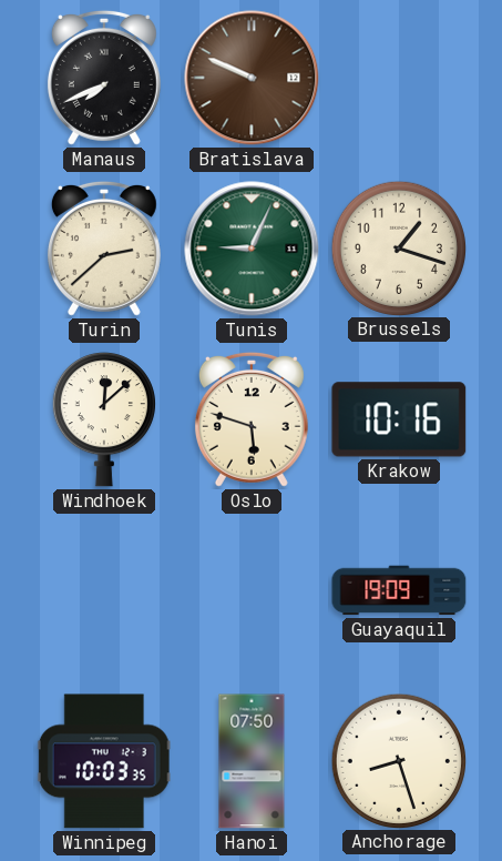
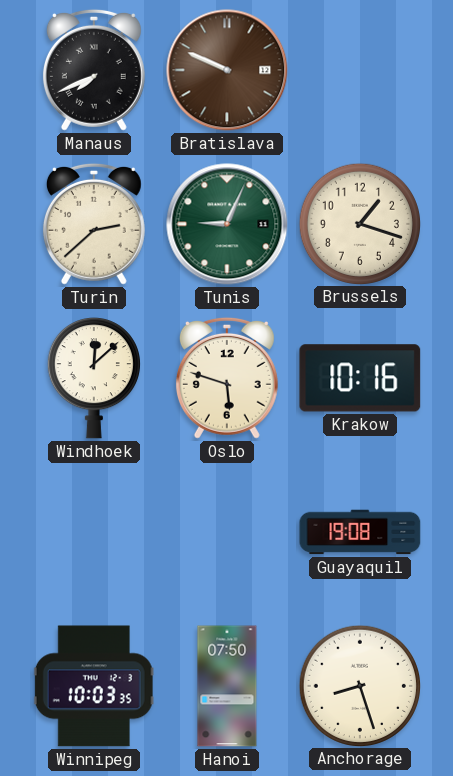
Guayaquil: 19:09 -> 19:08 (360, 532)
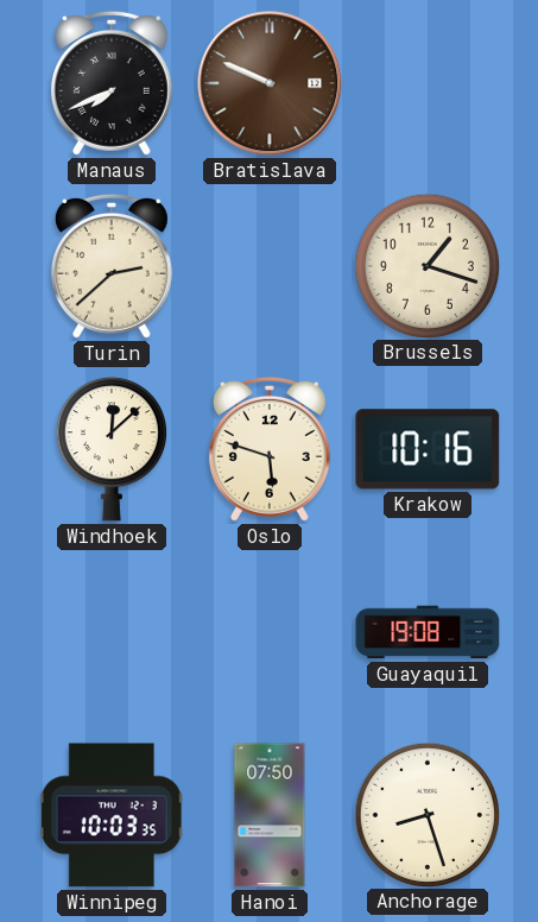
Tunis: 9:04 -> none (227, 224)
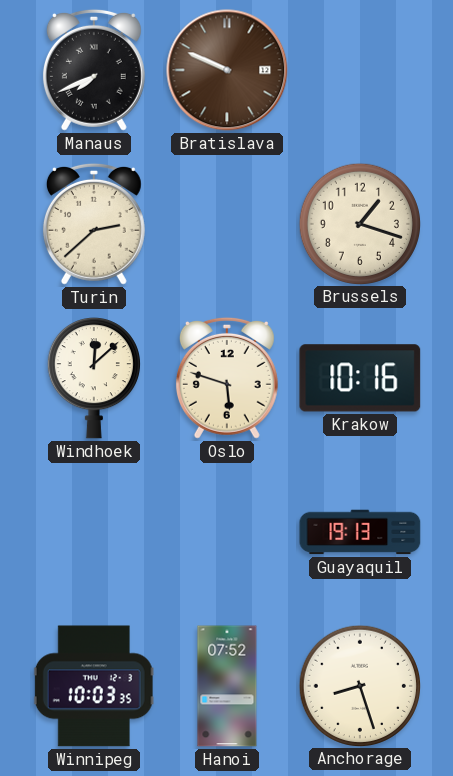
Guayaquil: 19:08 -> 19:13 (360, 532)
Hanoi: 07:50 -> 07:52 (227, 686)
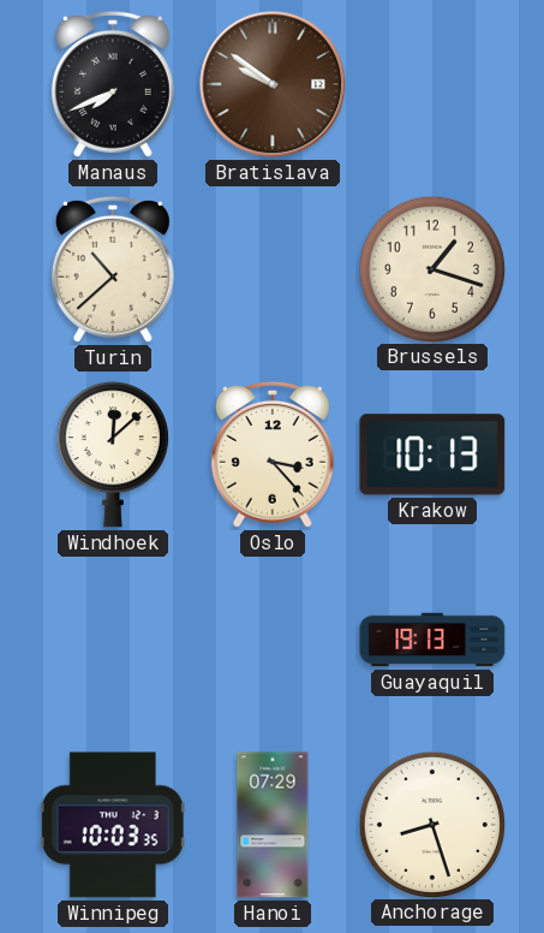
Bratislava: 9:49 -> 9:51 (273, 84)
Turin: 2:38 -> 10:38 (113, 269)
Oslo: 5:48 -> 3:23 (273, 454)
Krakow: 10:16 -> 10:13 (432, 454)
Hanoi: 07:52 -> 07:29 (273, 825)
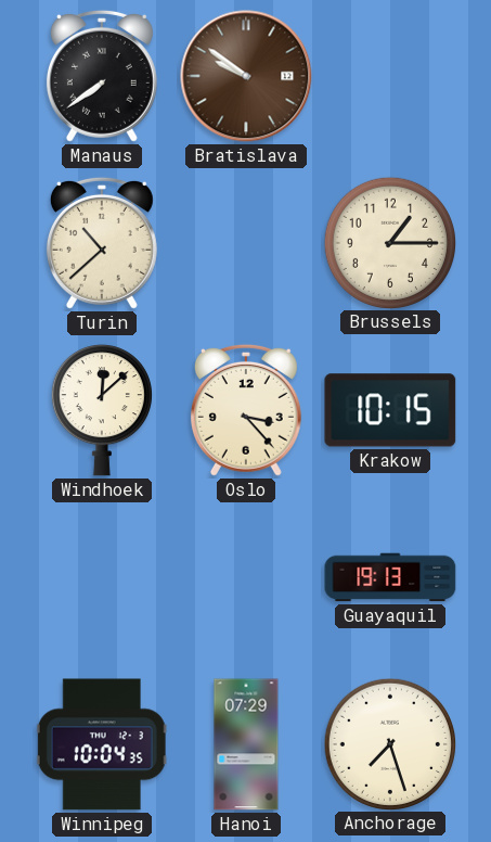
Manaus: 7:41 -> 7:39 (102, 76)
Brussels: 1:18 -> 1:15 (389, 242)
Krakow: 10:13 -> 10:15 (390, 410)
Winnipeg: 10:03 -> 10:04 (102, 744)
Anchorage: 8:27 -> 7:27 (389, 743)
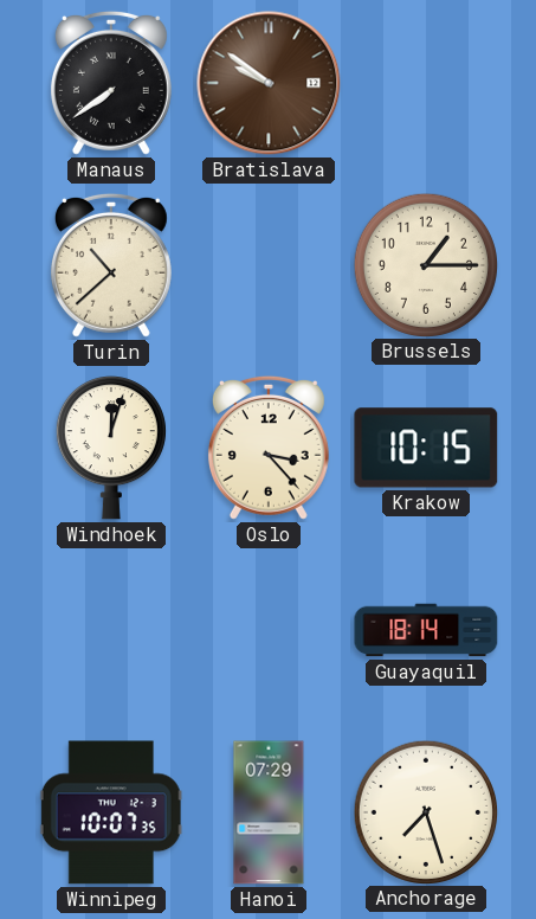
Windhoek: 12:08 -> 12:03 (111, 449)
Guayaquil: 19:13 -> 18:14 (426, 630)
Winnipeg: 10:04 -> 10:07 (111, 812)
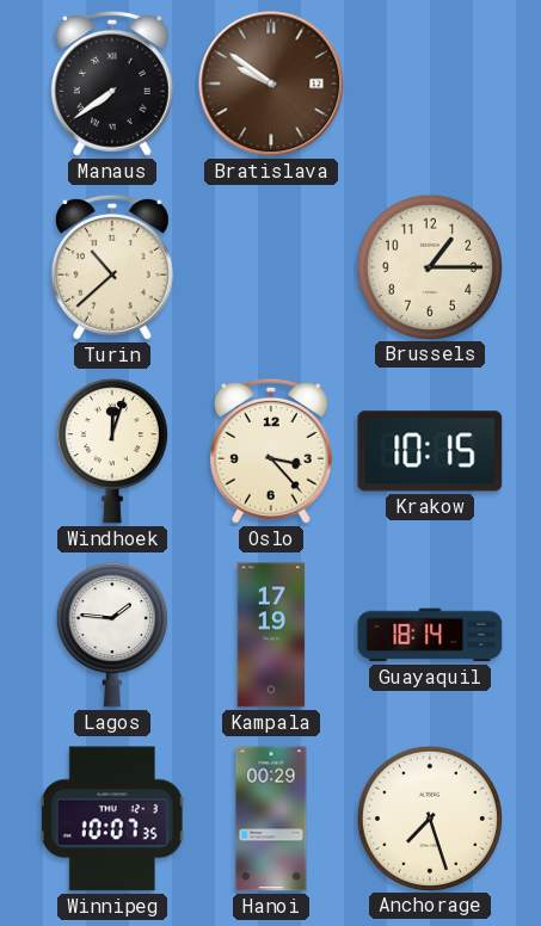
Lagos: none -> 1:46 (112, 636)
Kampala: none -> 17:19 (271, 635)
Hanoi: 07:29 -> 00:29 (271, 819)
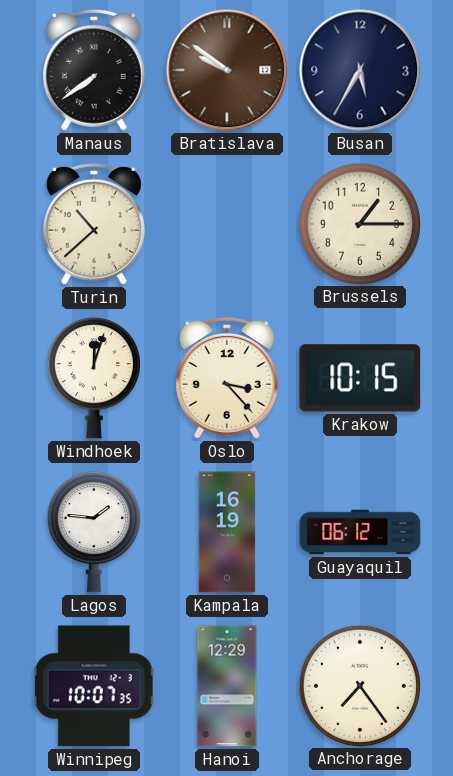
Busan: none -> 5:35 (360, 70)
Kampala: 17:19 -> 16:19 (227, 532)
Guayaquil: 18:14 -> 06:12 (360, 532)
Hanoi: 00:29 -> 12:29 (227, 686)
Anchorage: 7:27 -> 7:24 (359, 685)
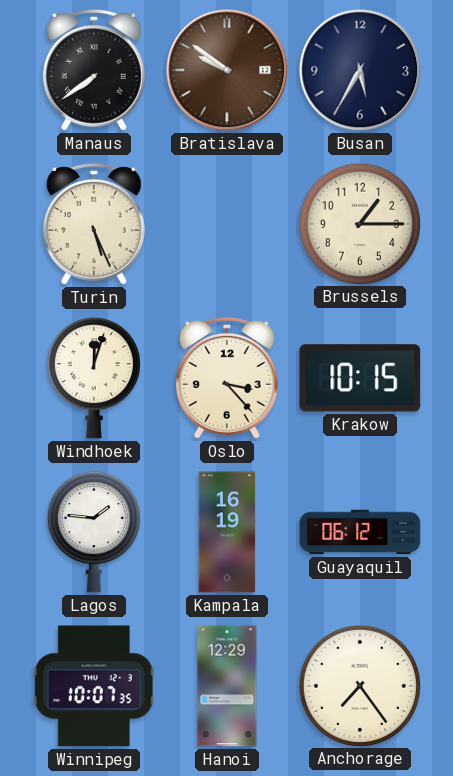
Turin: 10:38 -> 5:26 (94, 224)
